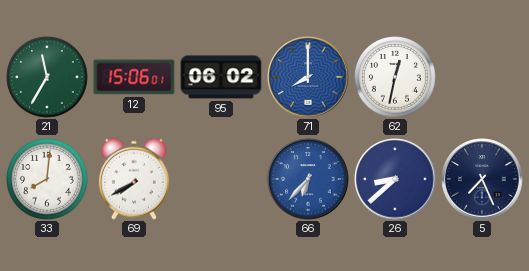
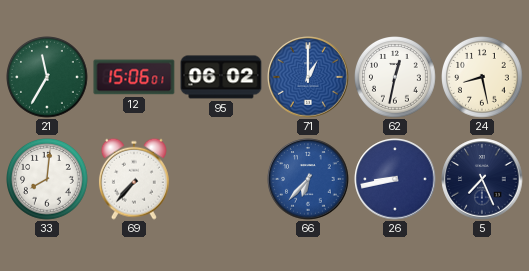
71: 8:00 -> 1:00 (308, 77)
24: none -> 8:28 (483, 78)
69: 7:40 -> 7:37 (134, 179)
26: 8:38 -> 8:43 (395, 179)
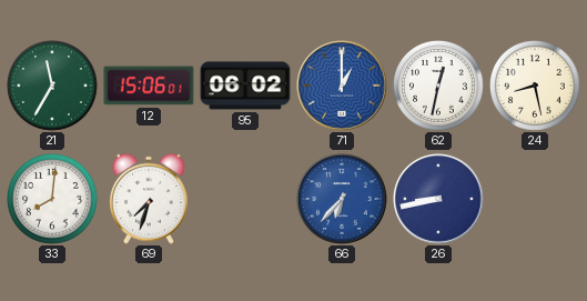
69: 7:37 -> 7:33 (149, 199)
5: 7:26 -> none (482, 179)
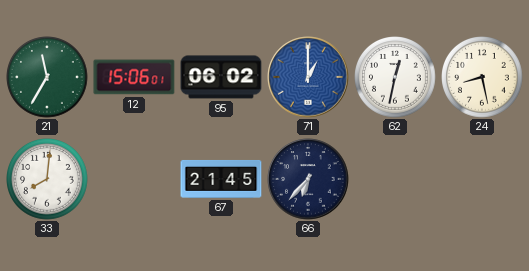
69: 7:33 -> none (149, 199)
67: none -> 21:45 (221, 179)
66 dial: blue -> navy (308, 179)
26: 8:43 -> none (438, 199)
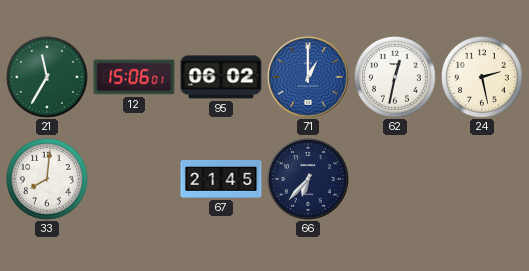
24: 8:28 -> 2:28 (483, 78)
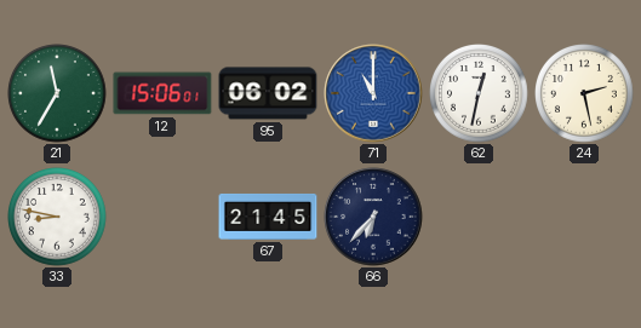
71: 1:00 -> 11:00 (373, 93)
33: 8:01 -> 8:47 (58, 218)
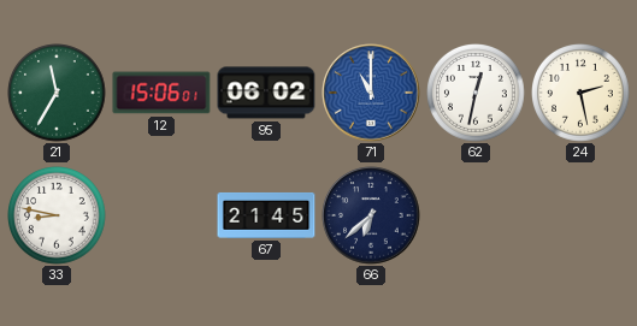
66: 6:37 -> 6:38 (371, 215)
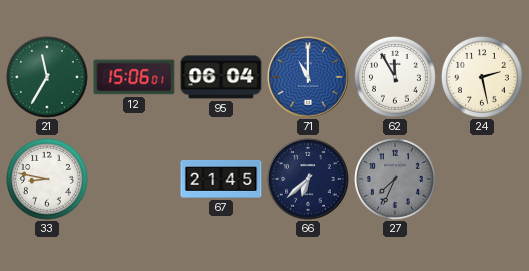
95: 06:02 -> 06:04 (221, 77)
62: 12:32 -> 11:55 (396, 78)
27: none -> 7:34 (396, 180)
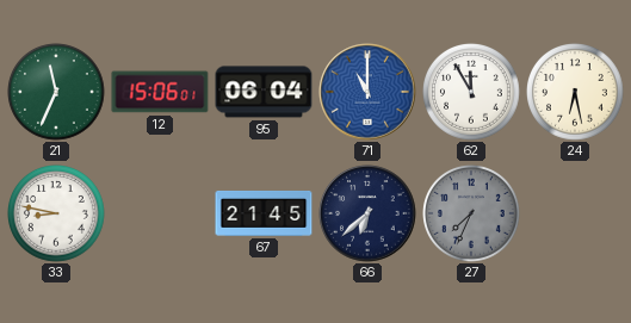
21: 11:35 -> 11:34 (57, 93)
24: 2:28 -> 6:28 (576, 93)
